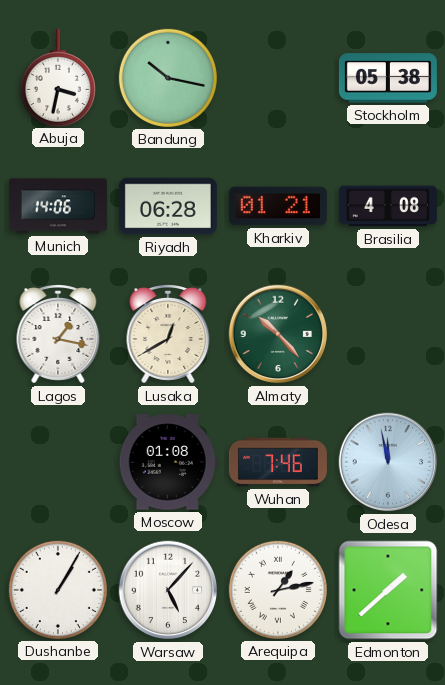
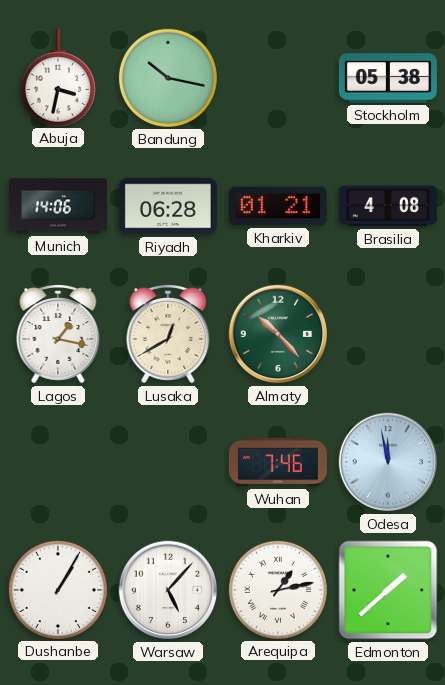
Moscow: 01:08 -> none (168, 462)
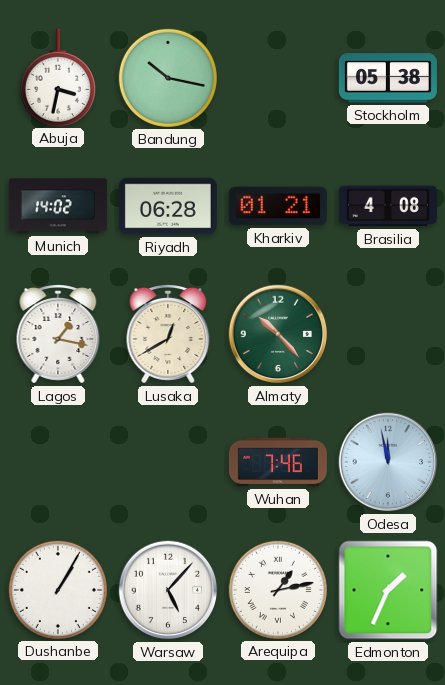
Munich: 14:06 -> 14:02 (58, 206)
Edmonton: 1:38 -> 1:34 (388, 590)
